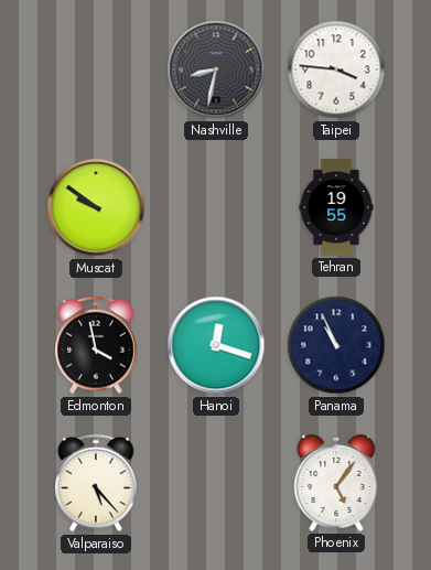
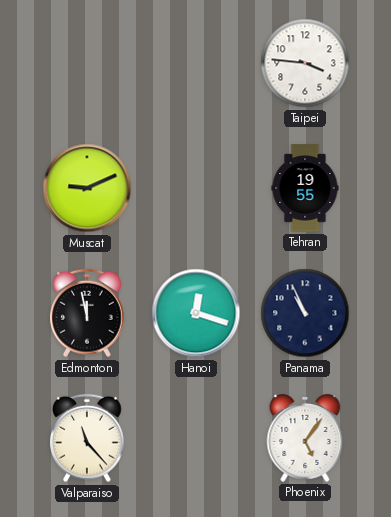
Nashville: 8:32 -> none (216, 69)
Muscat: 9:51 -> 9:11 (87, 188)
Edmonton: 3:58 -> 11:58 (88, 313)
Valparaiso: 5:23 -> 11:23 (88, 438)
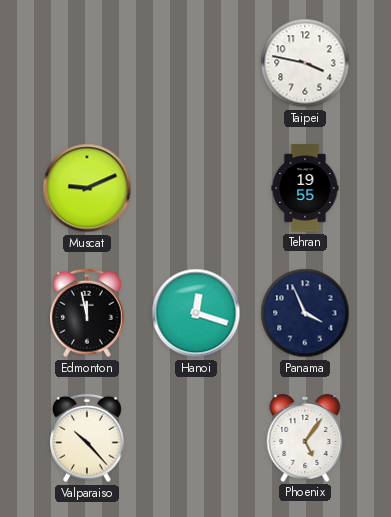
Taipei: 3:46 -> 3:47 (305, 63)
Panama: 10:56 -> 3:56 (305, 313)
Valparaiso: 11:23 -> 10:23 (88, 438)
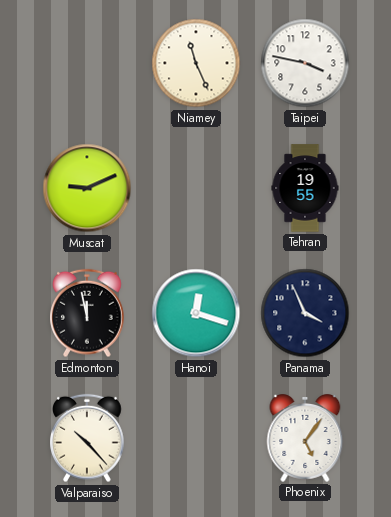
Niamey: none -> 11:26 (196, 63)
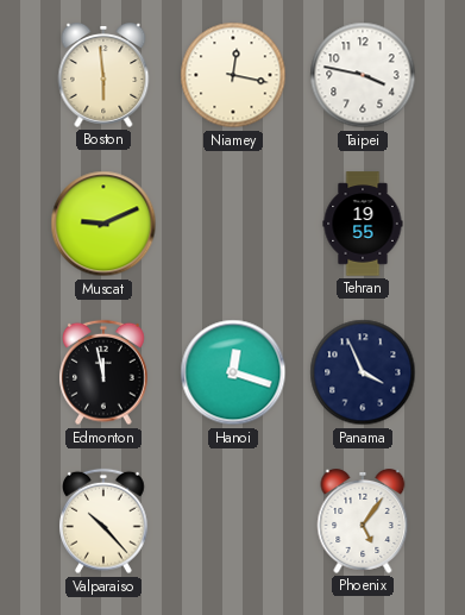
Boston: none -> 5:59 (103, 76)
Niamey: 11:26 -> 12:17 (233, 75)
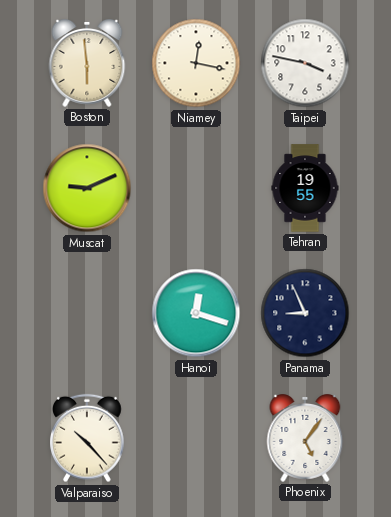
Edmonton: 11:58 -> none (105, 372)
Panama: 3:56 -> 8:56 (305, 313)
